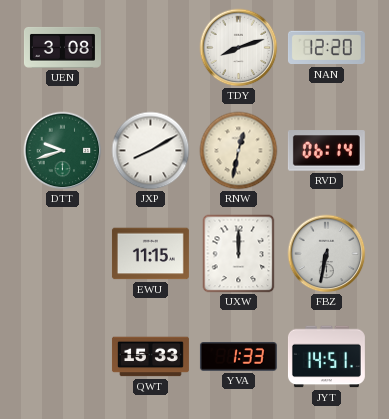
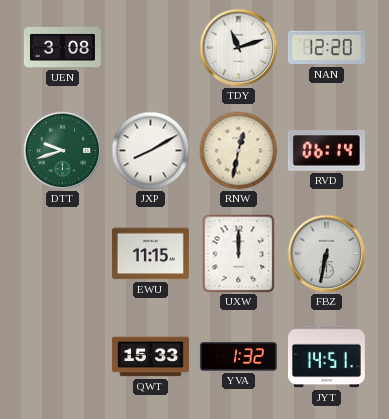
TDY: 8:12 -> 11:12 (239, 48)
YVA: 1:33 -> 1:32 (238, 357)
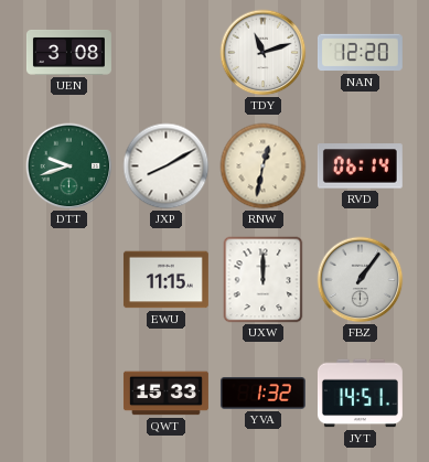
FBZ: 6:32 -> 1:06 (361, 280)
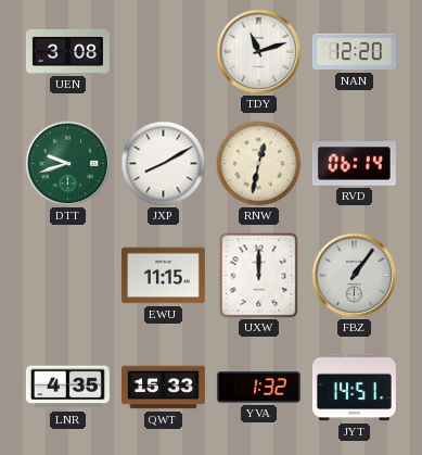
LNR: none -> 4:35 (67, 388)
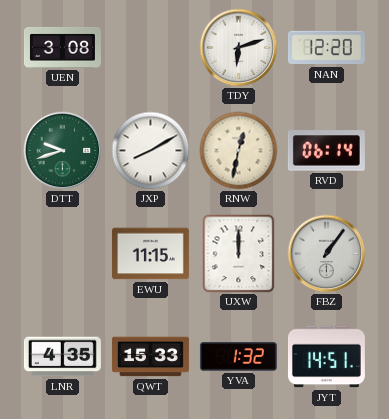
TDY: 11:12 -> 6:12 (239, 48)
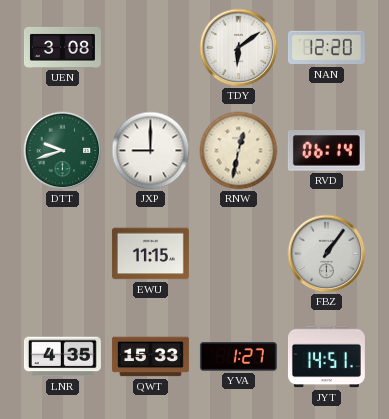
TDY: 6:12 -> 6:09 (239, 48)
JXP: 8:10 -> 9:00 (151, 151)
UXW: 12:00 -> none (239, 254)
YVA: 1:32 -> 1:27 (238, 357)
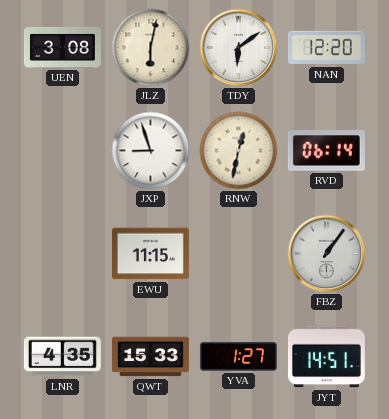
JLZ: none -> 6:02 (151, 48)
DTT: 9:42 -> none (63, 151)
JXP: 9:00 -> 8:57 (151, 151)
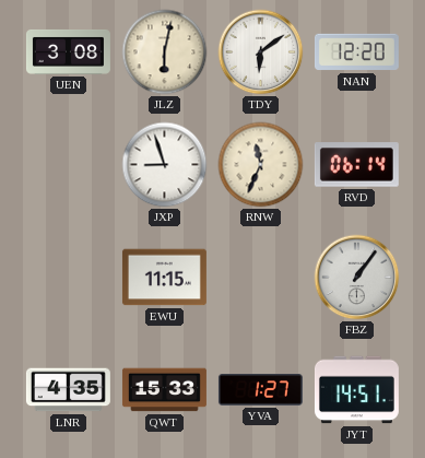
RNW: 12:32 -> 11:34 (261, 165)
